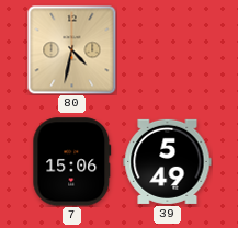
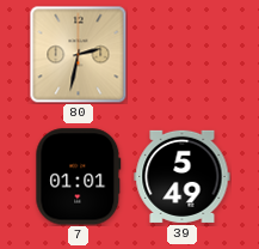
80: 4:32 -> 2:32 (78, 54)
7: 15:06 -> 01:01 (79, 177)
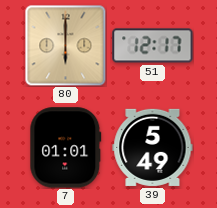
80: 2:32 -> 6:00 (65, 45)
51: none -> 12:17 (153, 46)
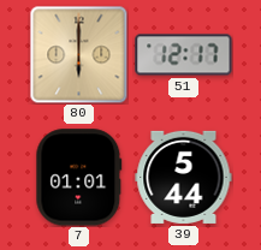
39: 5:49 -> 5:44 (184, 177)
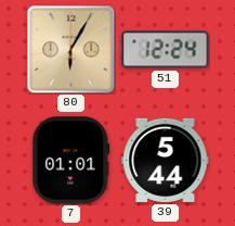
80: 6:00 -> 6:05 (70, 49)
51: 12:17 -> 12:24 (166, 50)
